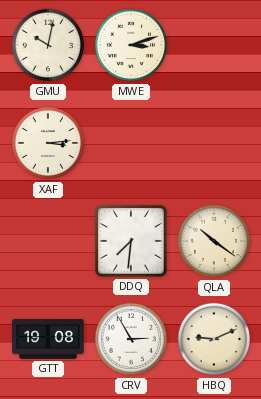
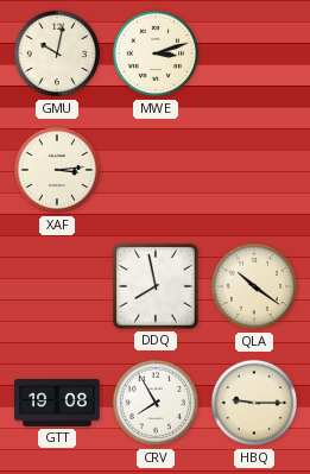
DDQ: 7:31 -> 7:58 (156, 286)
CRV: 2:55 -> 7:55 (156, 403)
HBQ: 9:11 -> 9:15 (254, 403)
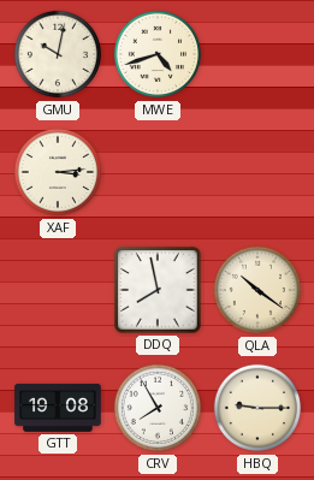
MWE: 3:12 -> 4:42 (158, 54)
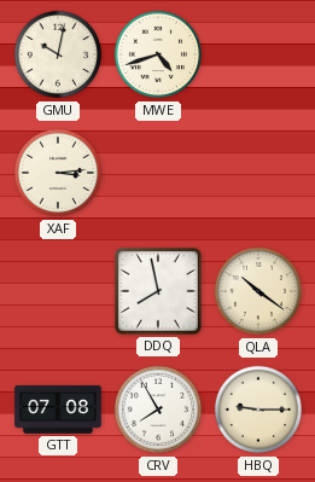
GTT: 19:08 -> 07:08 (58, 410)
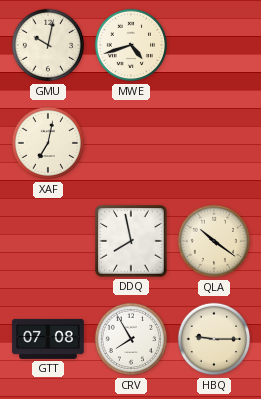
XAF: 3:14 -> 7:02 (48, 143)
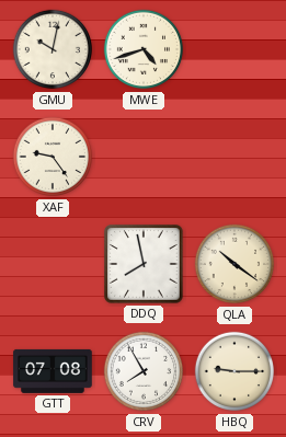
XAF: 7:02 -> 9:24 (53, 157)
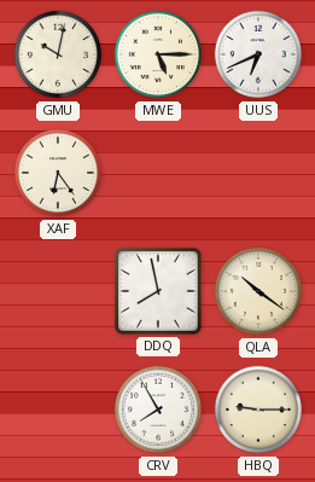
MWE: 4:42 -> 5:15 (158, 54)
UUS: none -> 6:41 (258, 54)
XAF: 9:24 -> 6:24 (58, 173)
GTT: 07:08 -> none (53, 371)
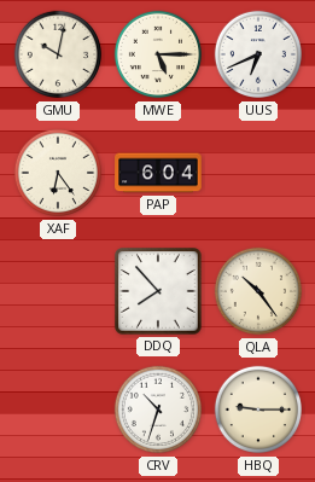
PAP: none -> 6:04 (158, 173)
DDQ: 7:58 -> 7:53 (158, 291)
QLA: 10:21 -> 10:24 (258, 291)
CRV: 7:55 -> 10:33 (158, 410)
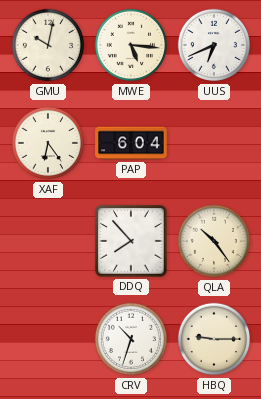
MWE: 5:15 -> 5:16 (131, 45)
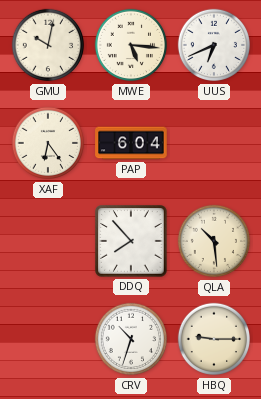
QLA: 10:24 -> 10:29 (214, 241)
